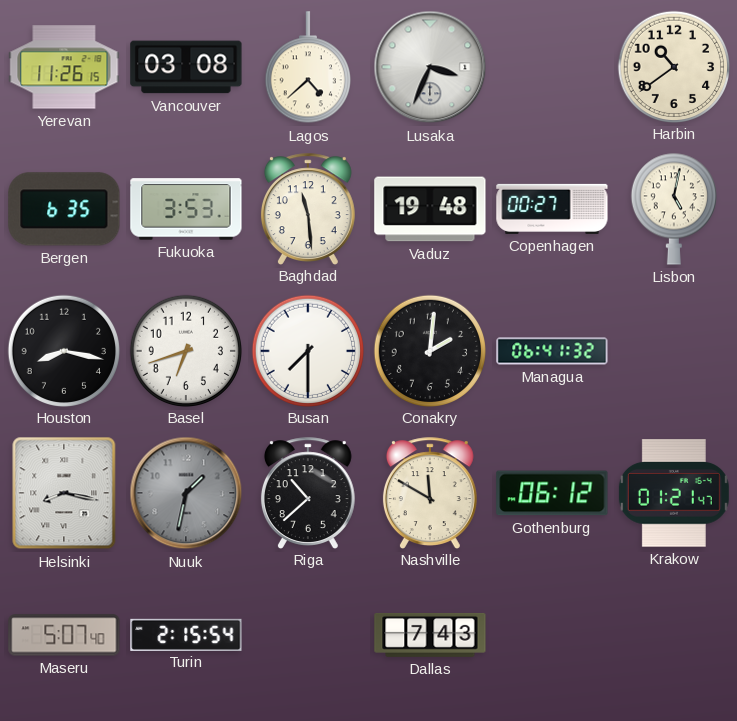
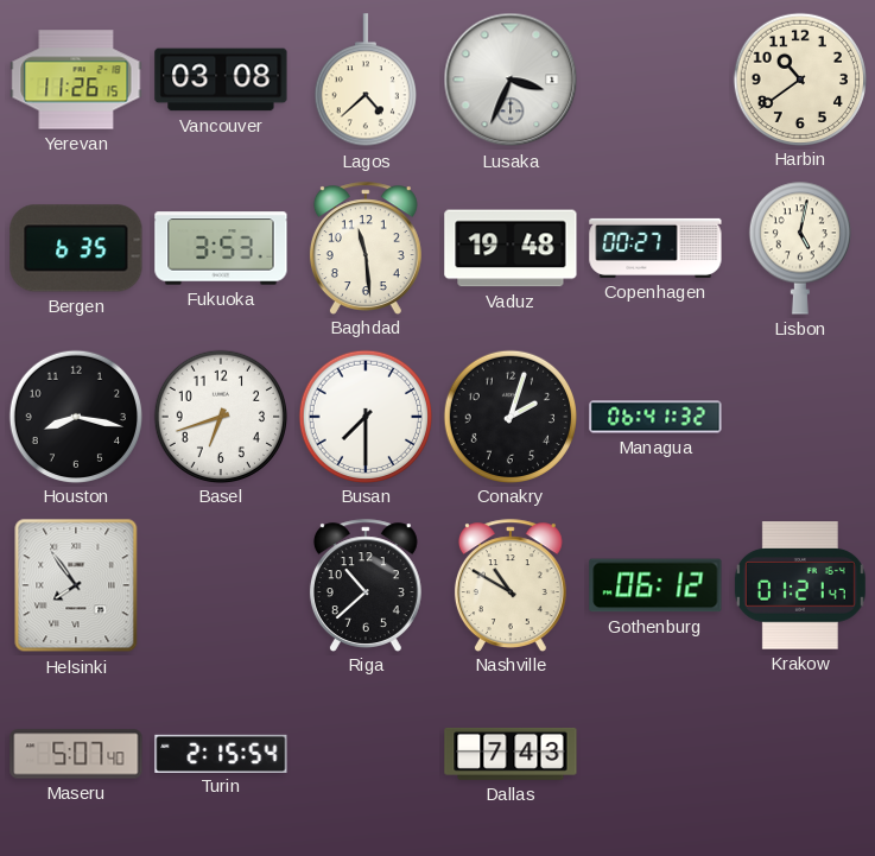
Conakry: 2:01 -> 2:03 (509, 416)
Helsinki: 8:17 -> 7:54 (76, 585)
Nuuk: 1:32 -> none (186, 493)
Nashville: 11:50 -> 10:50 (511, 585)
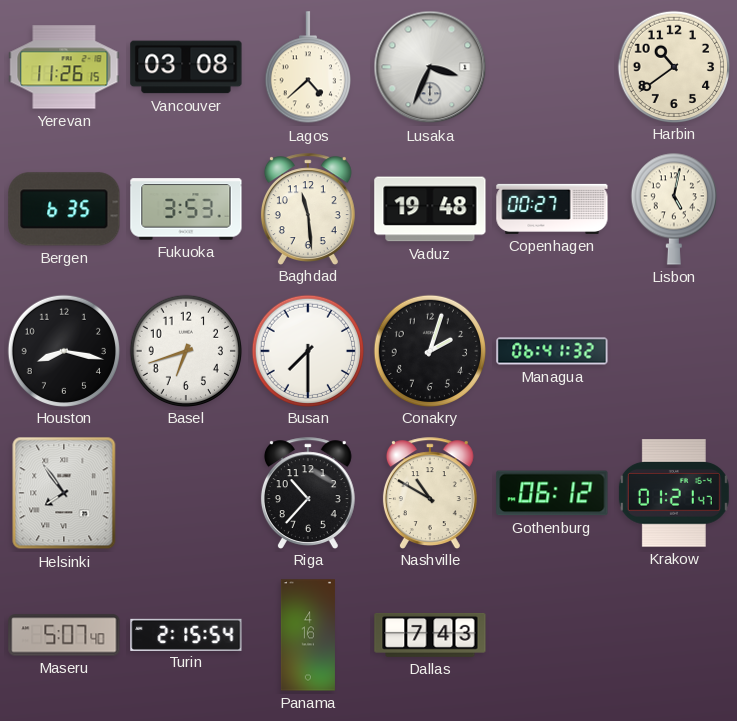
Riga: 10:38 -> 10:37 (308, 493)
Panama: none -> 4:16 (308, 635)
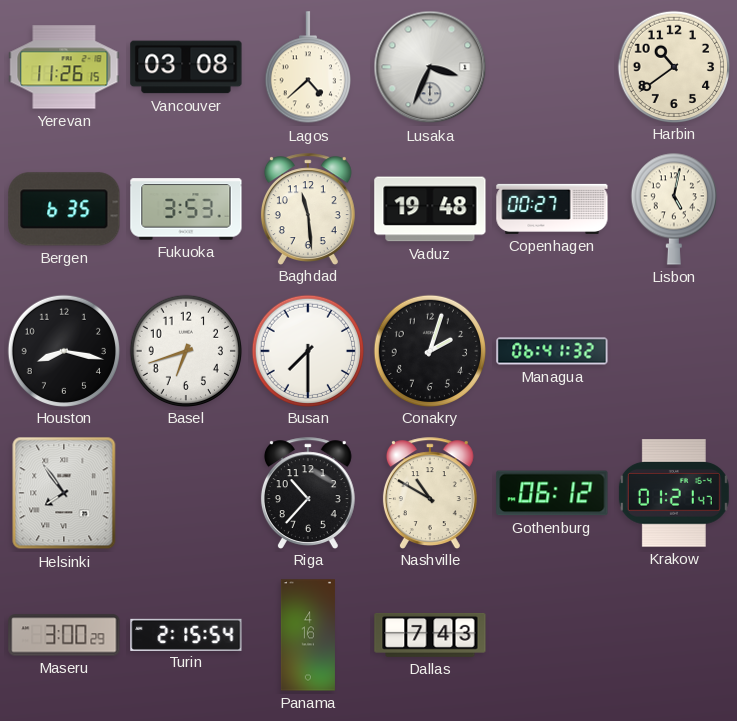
Maseru: 5:07 -> 3:00 (64, 635)
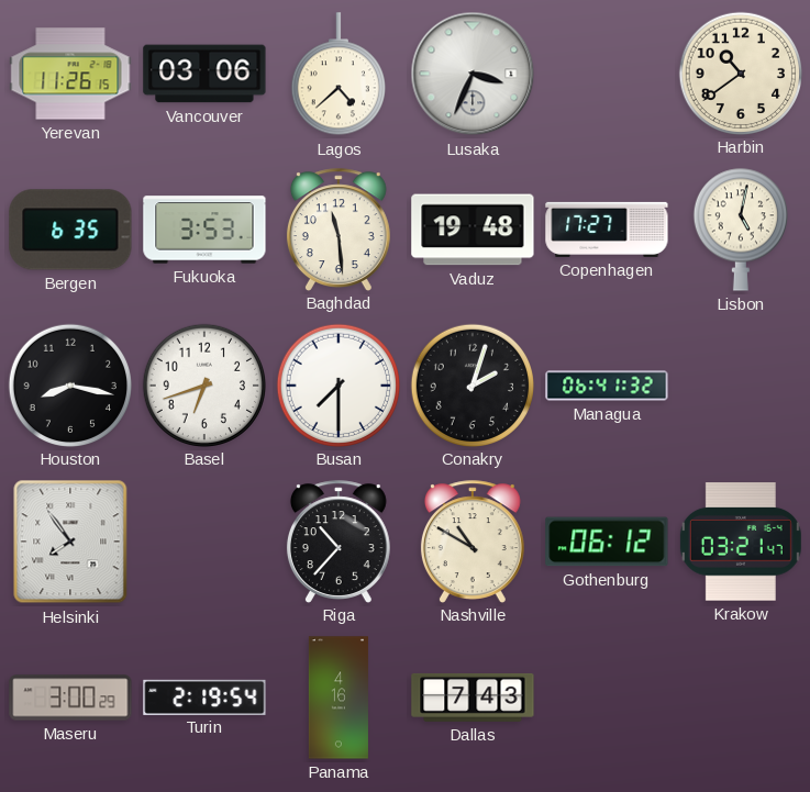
Vancouver: 03:08 -> 03:06 (204, 74)
Copenhagen: 00:27 -> 17:27 (607, 230)
Krakow: 01:21 -> 03:21 (741, 542)
Turin: 2:15 -> 2:19 (204, 696)
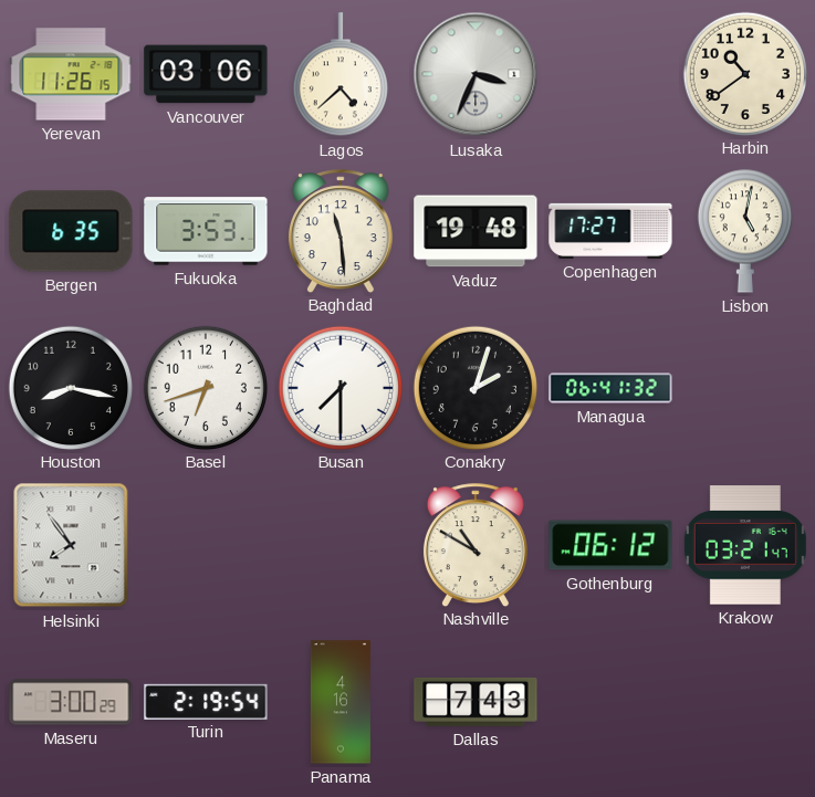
Riga: 10:37 -> none (339, 542)
